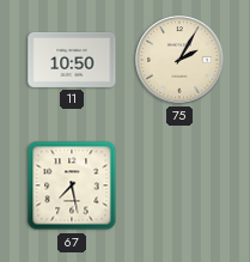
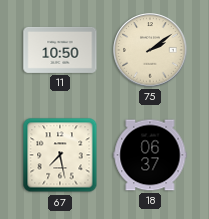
75: 2:05 -> 2:09 (150, 50)
18: none -> 06:37 (150, 155)
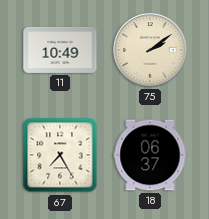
11: 10:50 -> 10:49 (60, 50)
67: 7:28 -> 7:25 (60, 155)
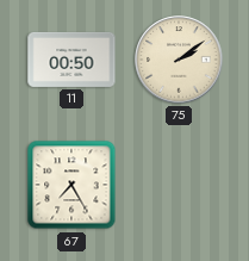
11: 10:49 -> 00:50 (71, 60)
18: 06:37 -> none (150, 155)
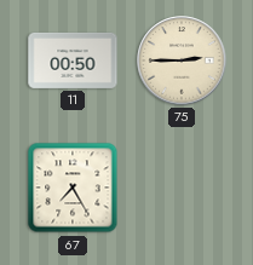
75: 2:09 -> 2:45 (182, 61)
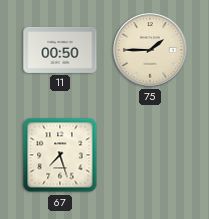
75: 2:45 -> 1:45 (150, 50)
67: 7:25 -> 7:27 (60, 155)
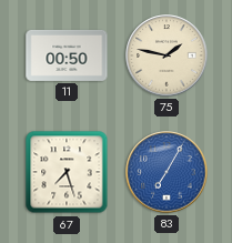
75: 1:45 -> 1:47 (167, 55)
83: none -> 7:05 (167, 172)
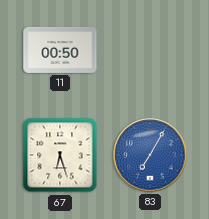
75: 1:47 -> none (167, 55)
67: 7:27 -> 6:27 (60, 155)
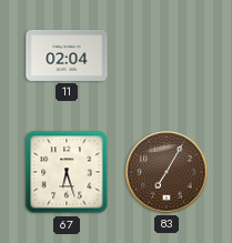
11: 00:50 -> 02:04 (67, 55)
83 dial: blue -> brown (167, 172)
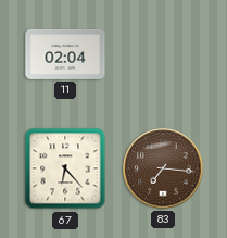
67: 6:27 -> 6:23 (65, 168)
83: 7:05 -> 7:16 (163, 168)
